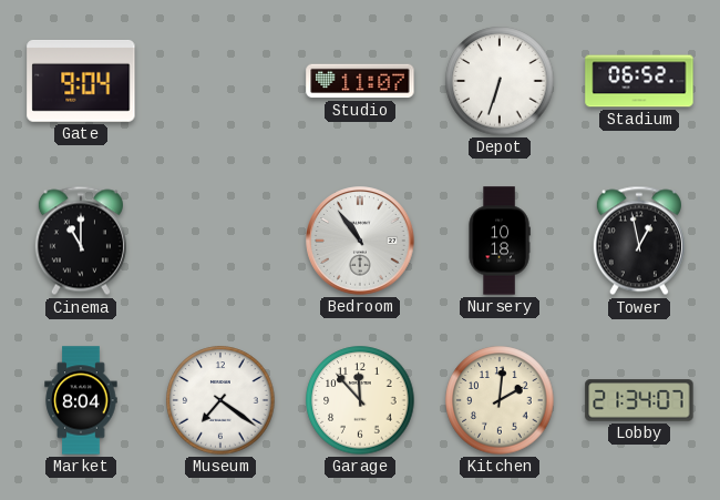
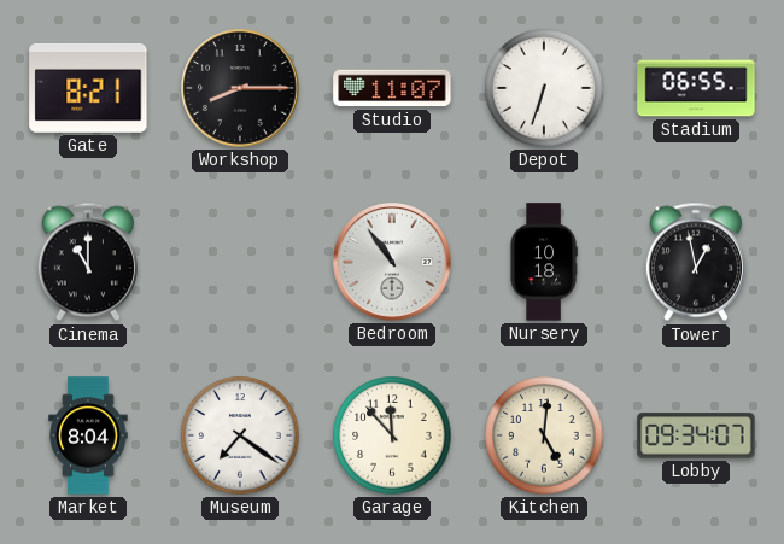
Gate: 9:04 -> 8:21 (88, 88)
Workshop: none -> 8:15 (240, 88)
Stadium: 06:52 -> 06:55 (696, 88)
Kitchen: 2:01 -> 5:01 (544, 435)
Lobby: 21:34 -> 09:34 (696, 435)
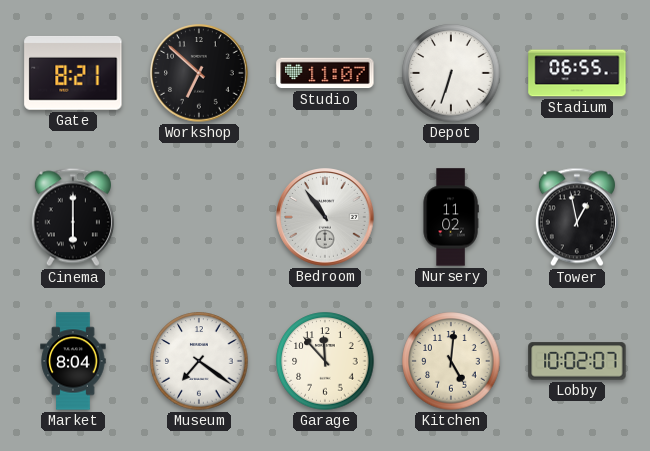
Workshop: 8:15 -> 6:52 (199, 73)
Cinema: 11:00 -> 6:00 (73, 217)
Nursery: 10:18 -> 11:02 (451, 217)
Lobby: 09:34 -> 10:02 (577, 361)
